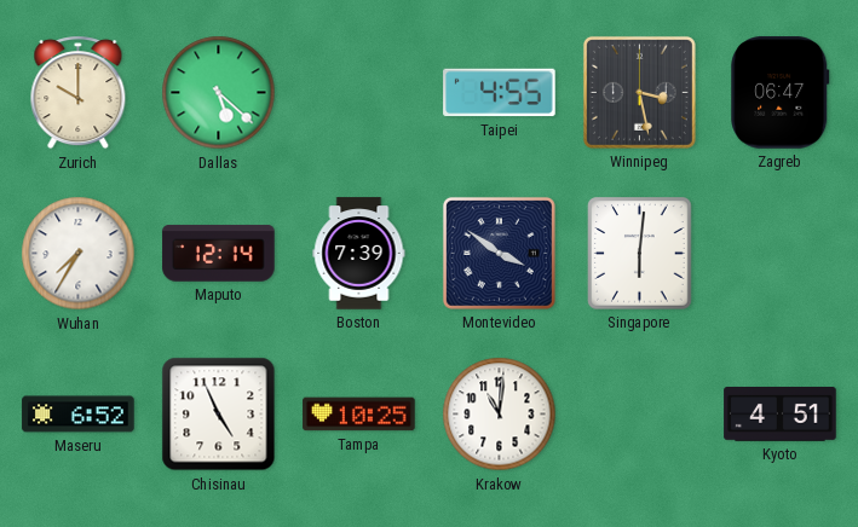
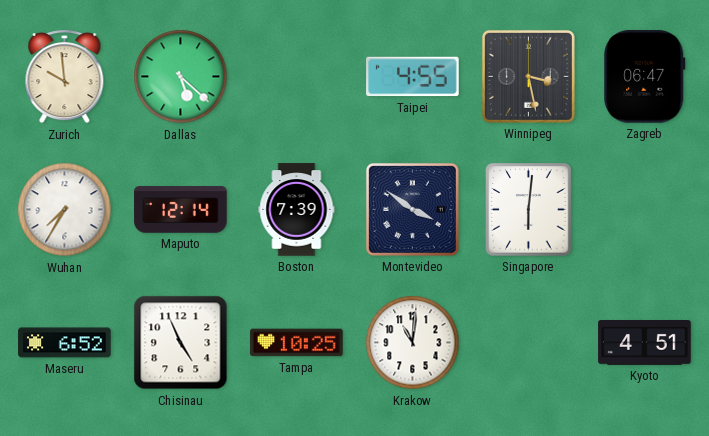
Zurich: 10:00 -> 9:59 (65, 77)
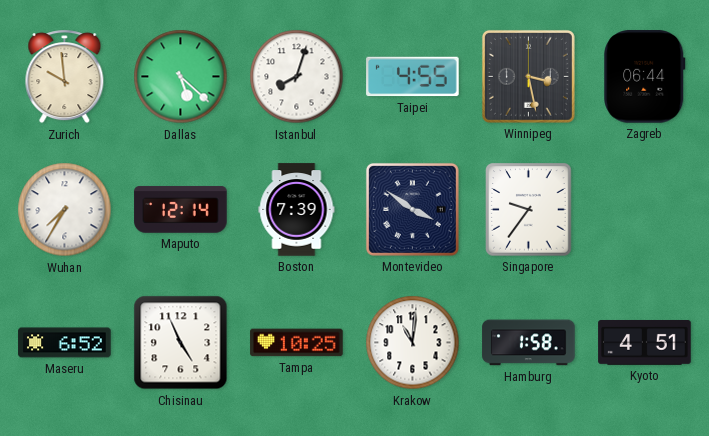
Istanbul: none -> 8:03 (297, 77)
Zagreb: 06:47 -> 06:44 (645, 77)
Singapore: 6:01 -> 9:36 (529, 210)
Hamburg: none -> 1:58 (529, 343)
